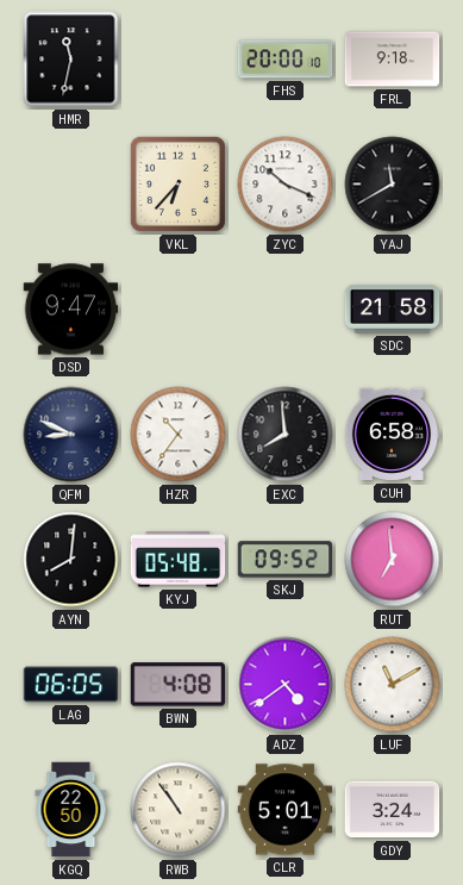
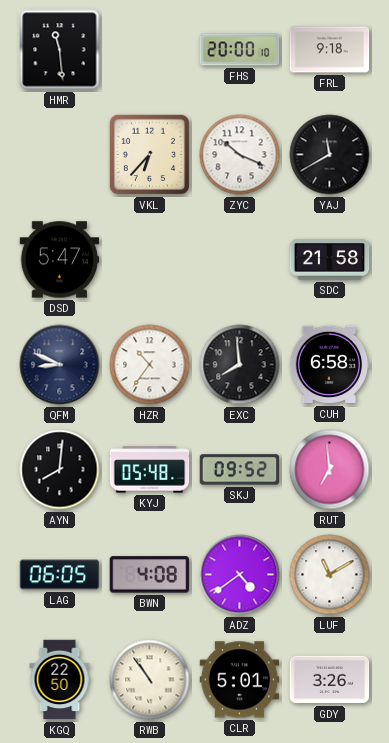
HMR: 11:32 -> 11:29 (60, 50)
DSD: 9:47 -> 5:47 (60, 260)
GDY: 3:24 -> 3:26 (330, 680)
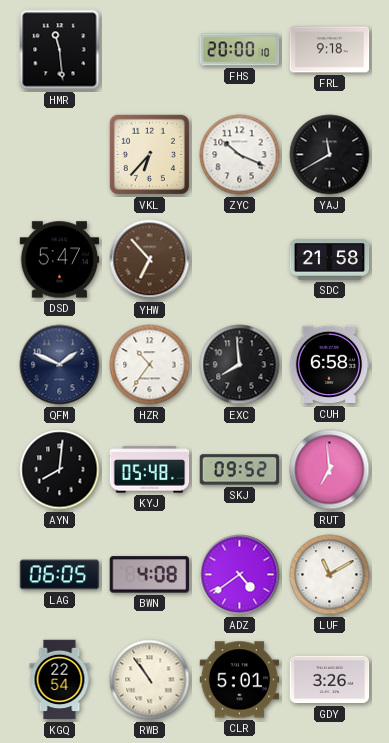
YHW: none -> 6:53 (150, 260)
QFM: 8:49 -> 1:49 (60, 365)
KGQ: 22:50 -> 22:54 (60, 680)
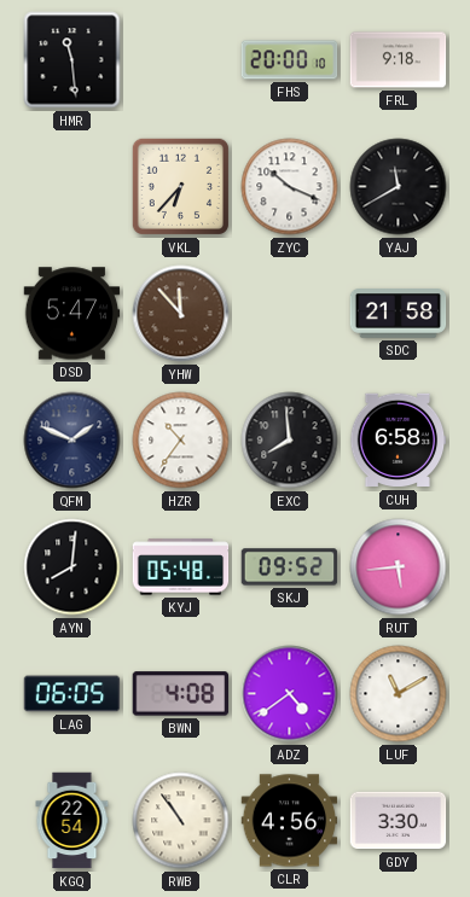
YHW: 6:53 -> 11:53 (181, 314)
RUT: 6:59 -> 5:44 (399, 567)
CLR: 5:01 -> 4:56 (290, 821)
GDY: 3:26 -> 3:30 (399, 821)
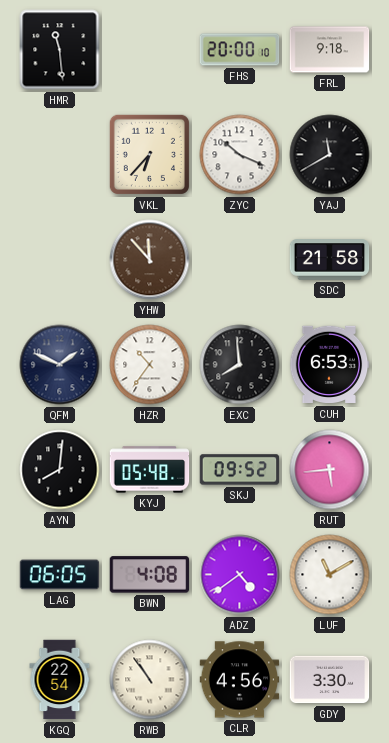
DSD: 5:47 -> none (72, 314)
CUH: 6:58 -> 6:53 (329, 365)
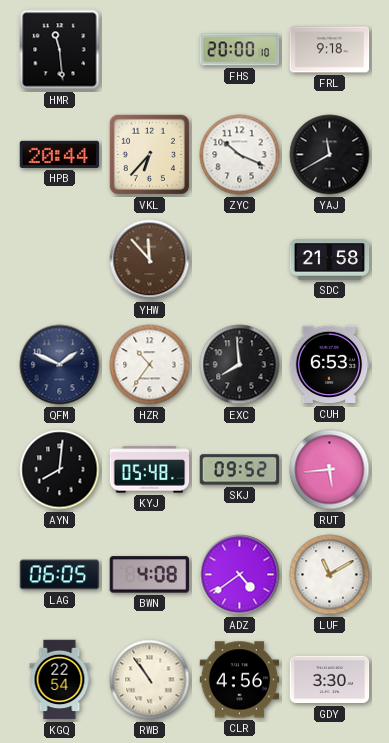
HPB: none -> 20:44 (60, 154)
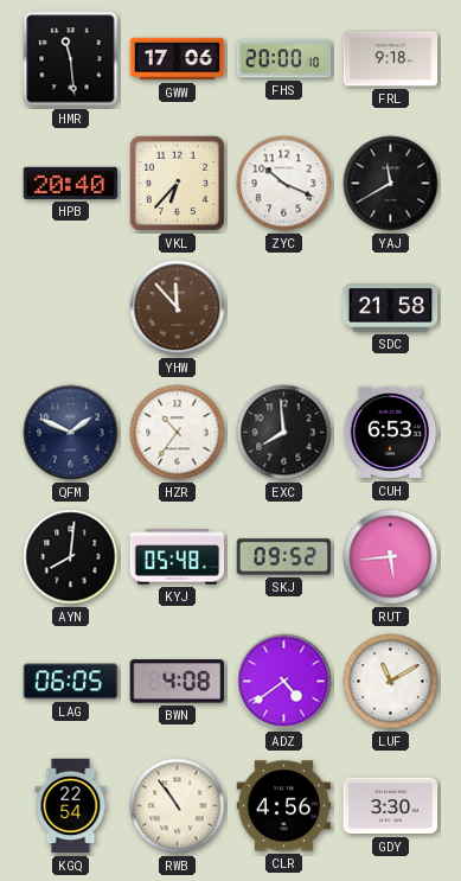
GWW: none -> 17:06 (178, 59)
HPB: 20:44 -> 20:40 (71, 183)
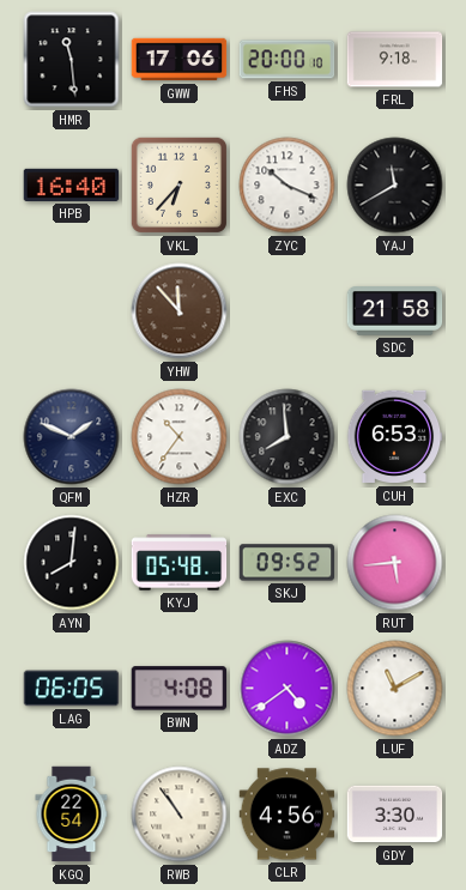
HPB: 20:40 -> 16:40 (72, 184)
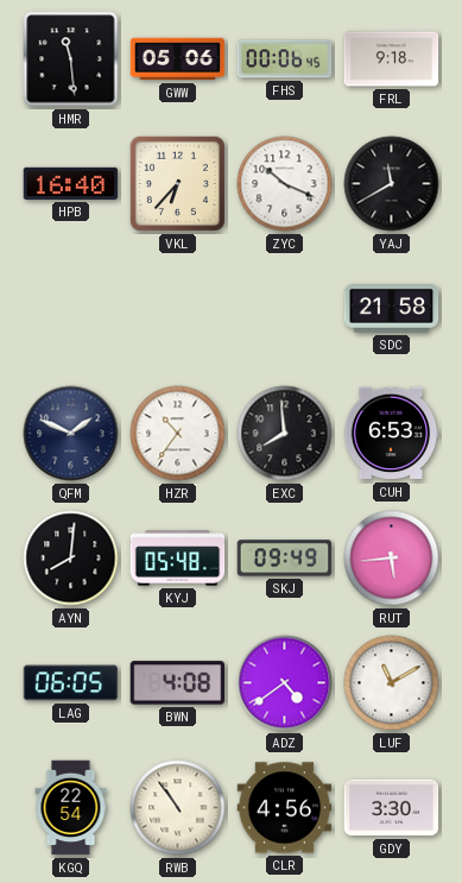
GWW: 17:06 -> 05:06 (178, 59)
FHS: 20:00 -> 00:06 (285, 59)
YHW: 11:53 -> none (180, 311)
SKJ: 09:52 -> 09:49 (285, 559)
